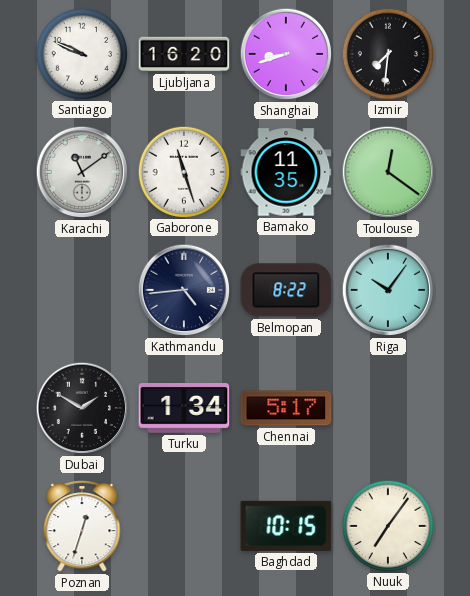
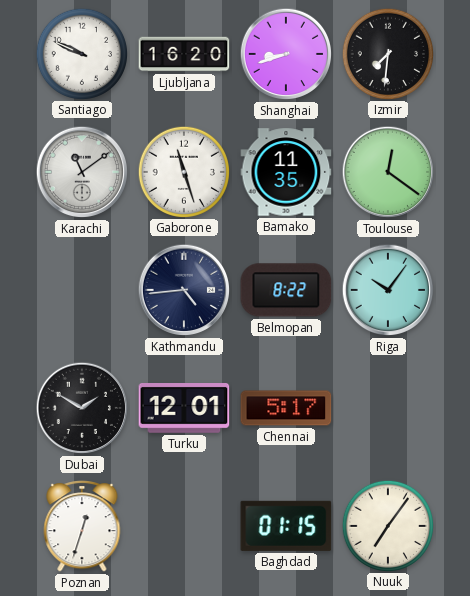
Turku: 1:34 -> 12:01 (184, 409)
Baghdad: 10:15 -> 01:15 (286, 526)
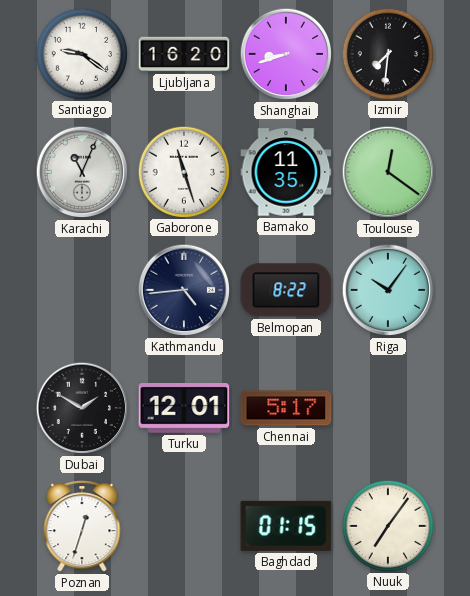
Santiago: 9:49 -> 9:21 (81, 53)
Karachi: 11:09 -> 11:04 (82, 172)
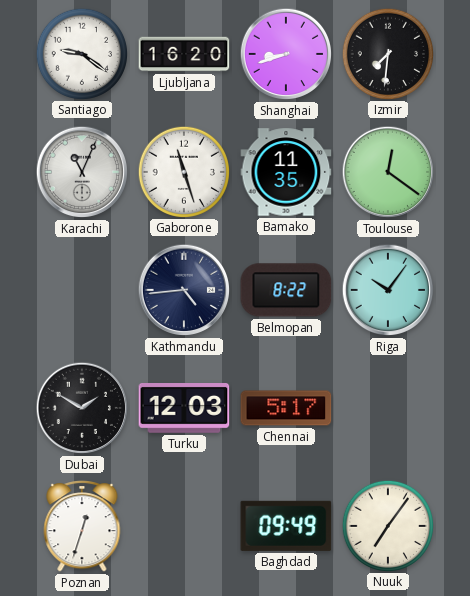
Turku: 12:01 -> 12:03 (184, 409)
Baghdad: 01:15 -> 09:49 (286, 526)
